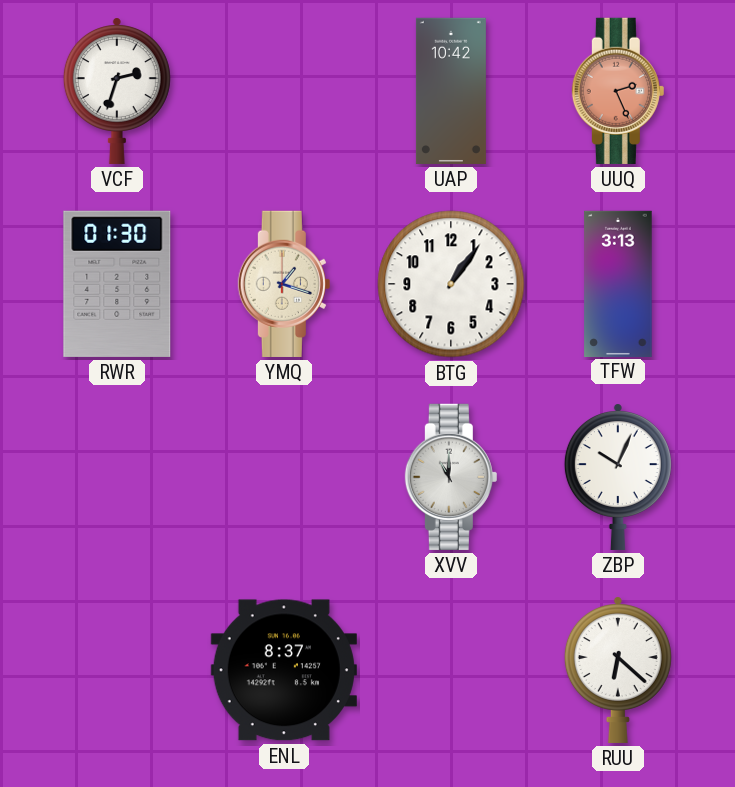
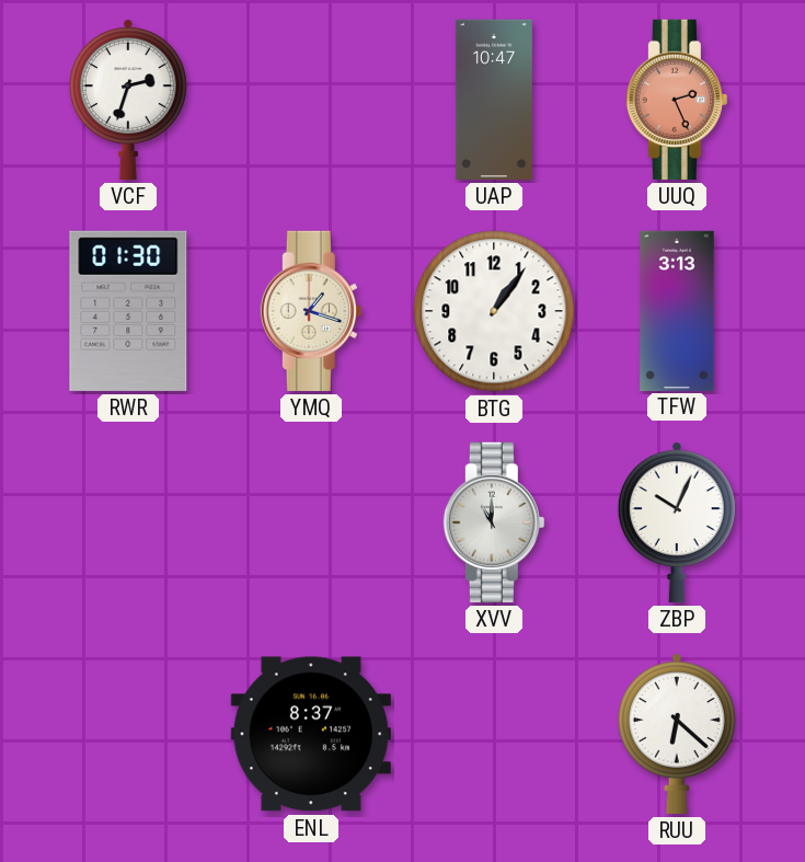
UAP: 10:42 -> 10:47 (494, 100)
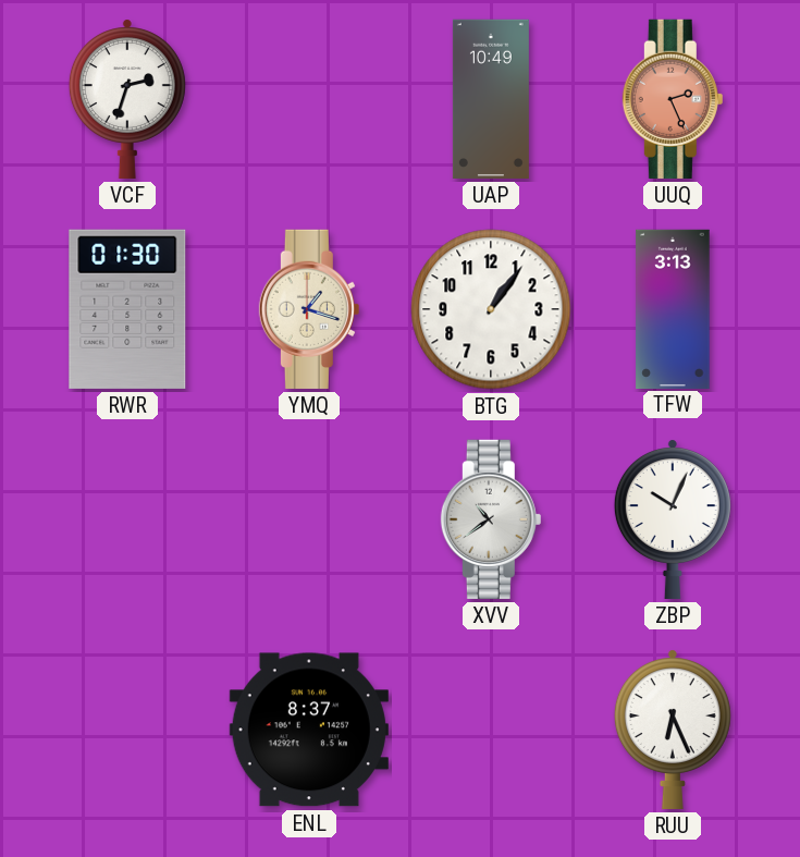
UAP: 10:47 -> 10:49 (491, 99)
XVV: 11:00 -> 10:39 (491, 519)
RUU: 6:22 -> 6:26 (673, 730)
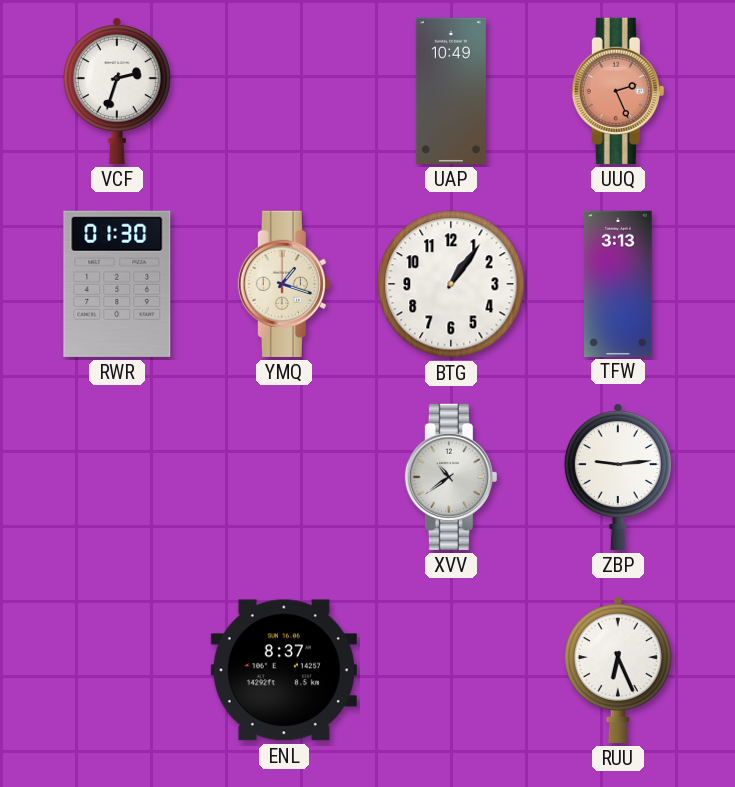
ZBP: 10:04 -> 9:14 (618, 477)
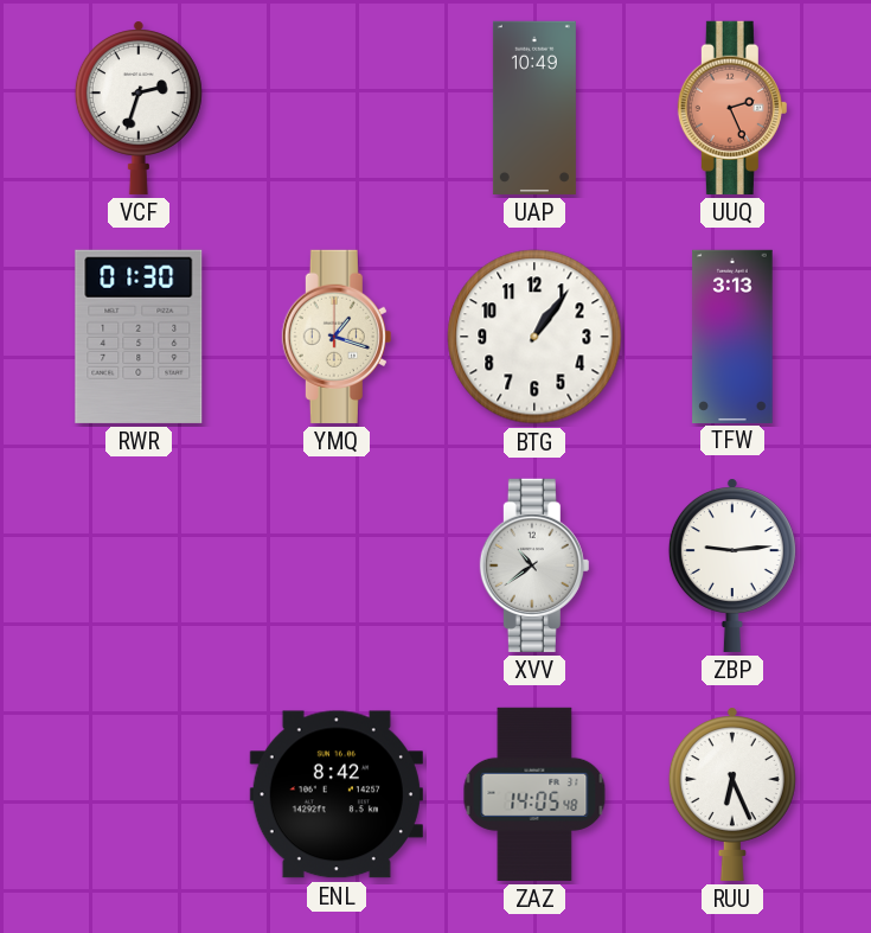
ENL: 8:37 -> 8:42 (337, 794)
ZAZ: none -> 14:05 (534, 794)
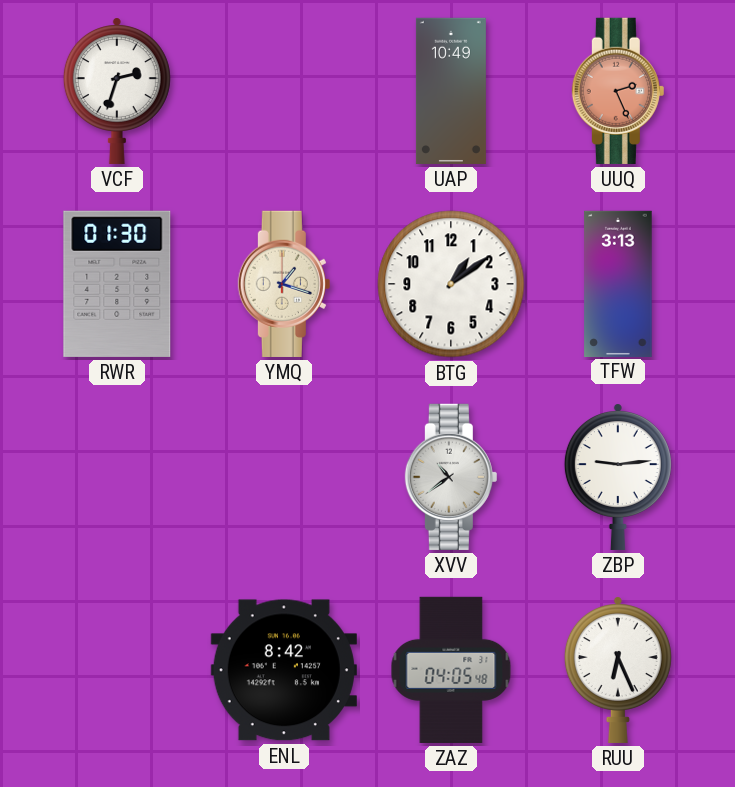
BTG: 1:06 -> 1:09 (451, 284)
ZAZ: 14:05 -> 04:05 (451, 670)
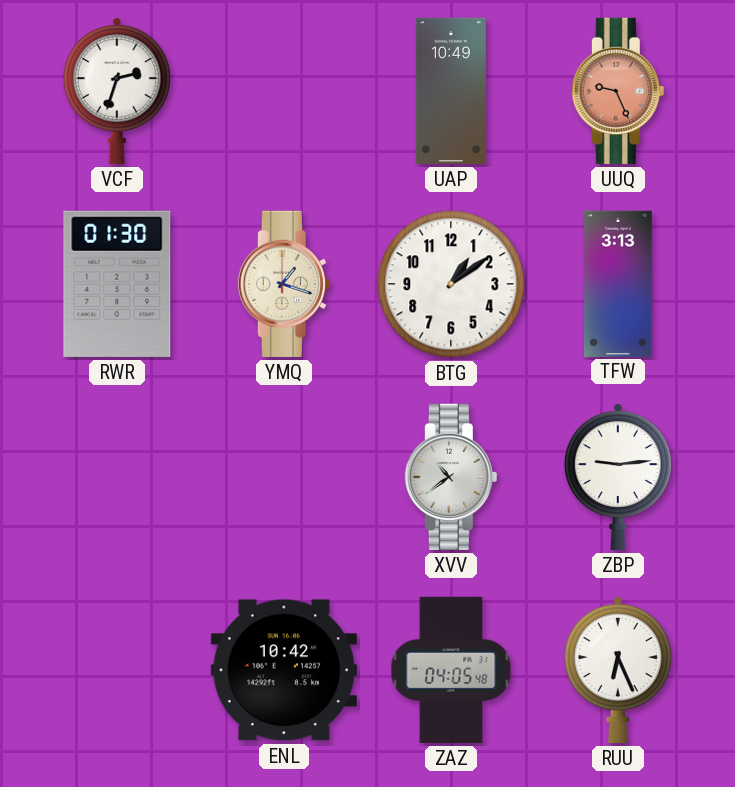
UUQ: 2:26 -> 9:26 (618, 91)
ENL: 8:42 -> 10:42 (284, 670)
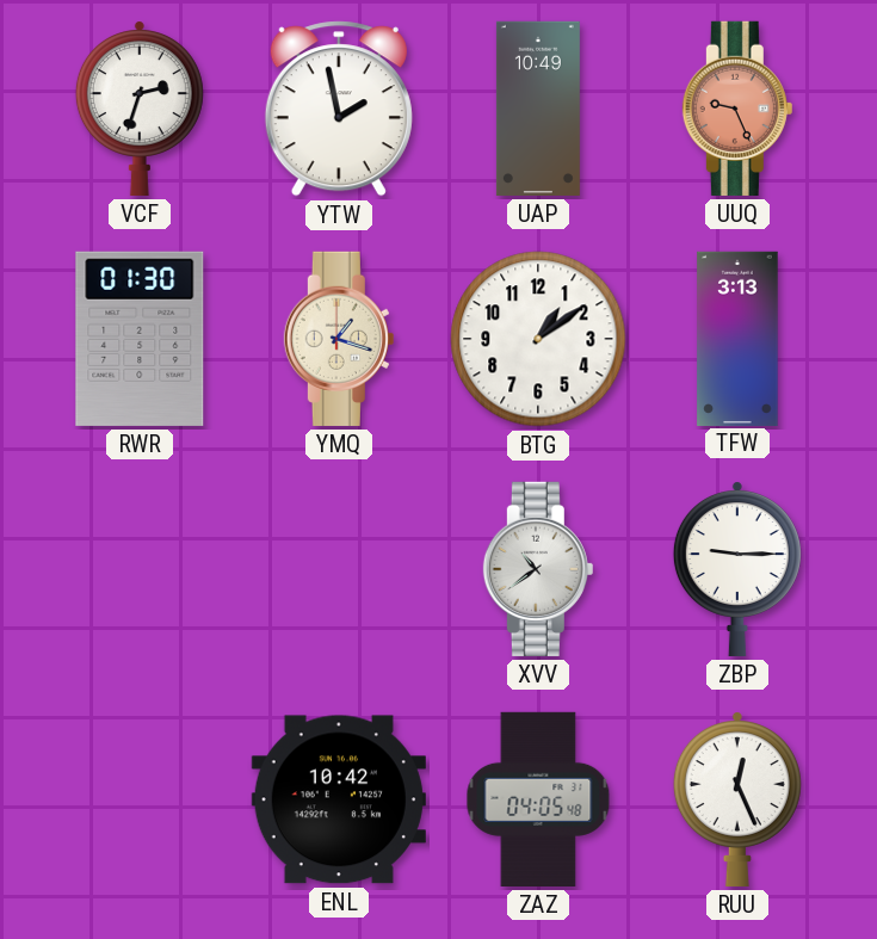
YTW: none -> 1:58 (339, 109)
ZBP: 9:14 -> 9:15 (737, 569)
RUU: 6:26 -> 12:26 (737, 799)
